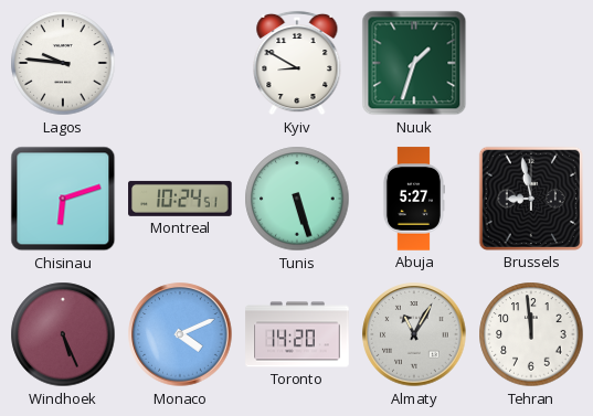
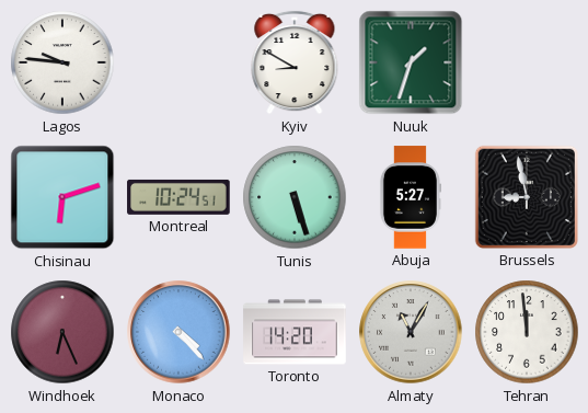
Windhoek: 5:26 -> 6:26 (62, 332)
Monaco: 4:11 -> 4:23 (178, 332)
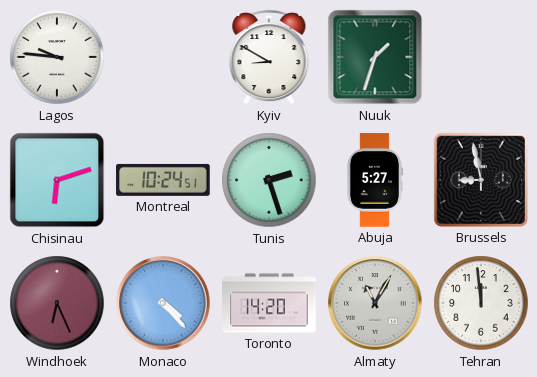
Tunis: 5:27 -> 2:27 (269, 180)
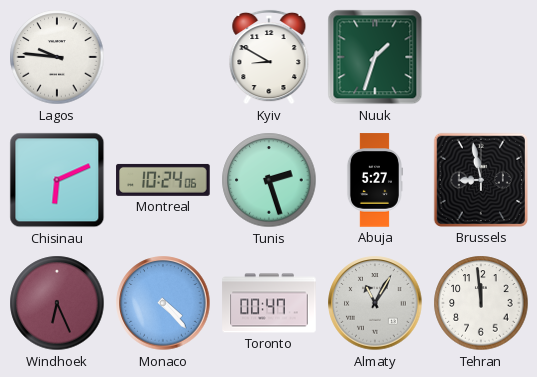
Chisinau: 6:12 -> 6:11 (57, 180)
Montreal: 10:24:51 -> 10:24:06 (163, 180)
Toronto: 14:20 -> 00:47 (269, 303)
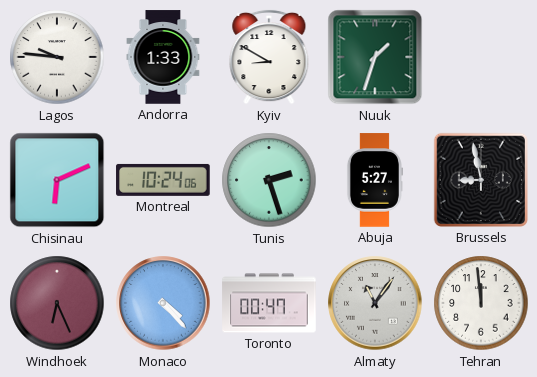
Andorra: none -> 1:33 (163, 57)
Almaty: 11:05 -> 11:06 (375, 303)
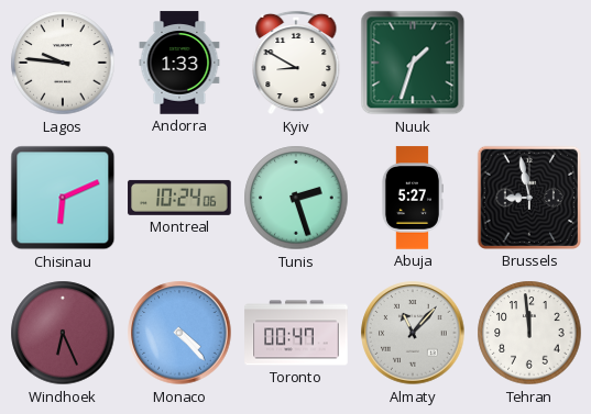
Almaty: 11:06 -> 11:07 (413, 333)
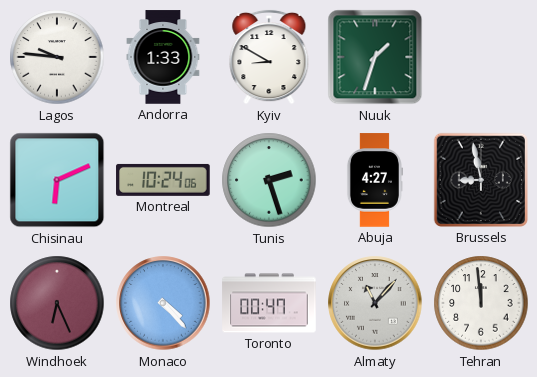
Abuja: 5:27 -> 4:27 (374, 180)
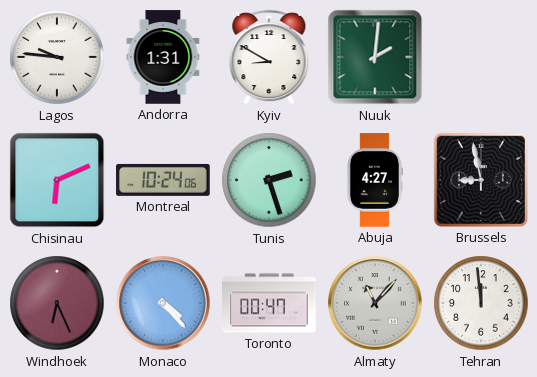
Andorra: 1:33 -> 1:31 (163, 57)
Nuuk: 1:33 -> 2:01 (375, 57)
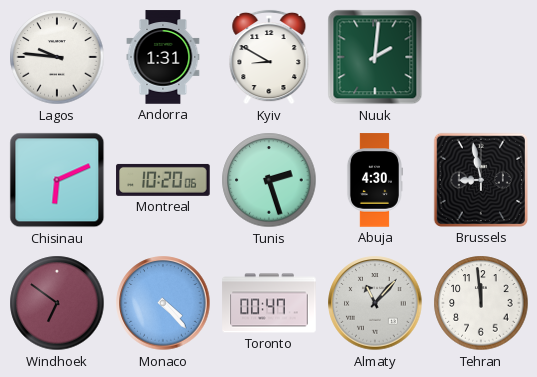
Montreal: 10:24 -> 10:20 (163, 180)
Abuja: 4:27 -> 4:30 (374, 180)
Windhoek: 6:26 -> 6:51 (57, 303)
